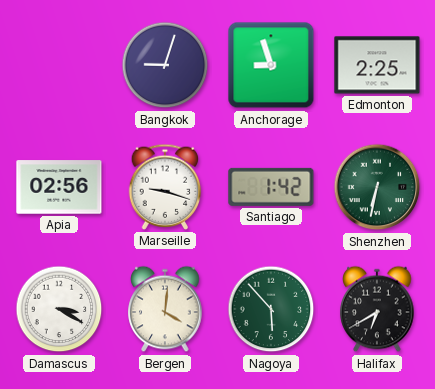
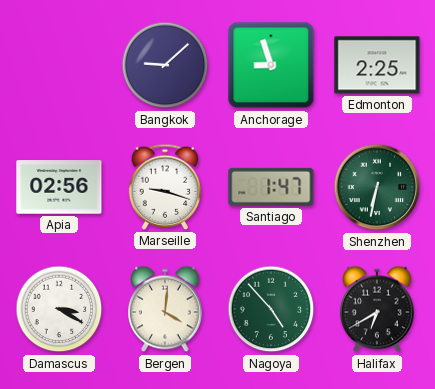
Bangkok: 9:03 -> 9:08 (165, 65)
Santiago: 1:42 -> 1:47 (271, 187)
Nagoya: 5:53 -> 4:53 (271, 309)
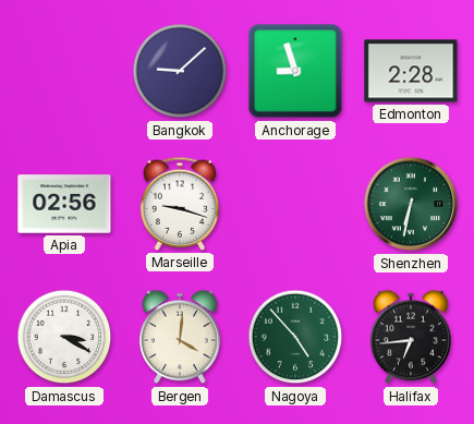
Edmonton: 2:25 -> 2:28 (411, 71)
Santiago: 1:47 -> none (271, 187)
Halifax: 6:40 -> 6:44 (411, 337)
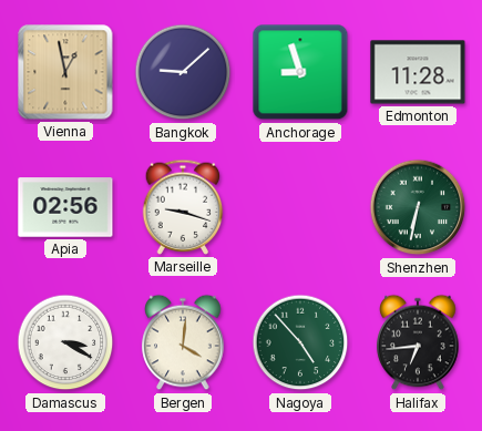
Vienna: none -> 12:58 (65, 72)
Edmonton: 2:28 -> 11:28 (418, 72)
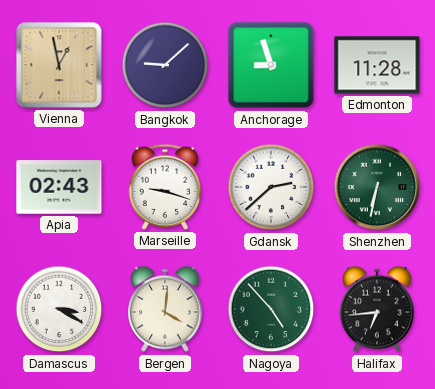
Apia: 02:56 -> 02:43 (59, 187)
Gdansk: none -> 2:38 (271, 187)
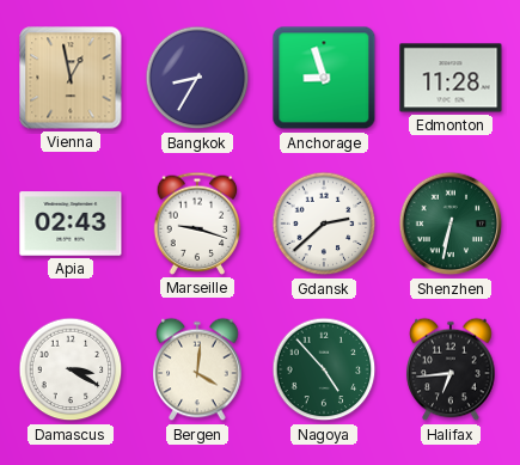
Bangkok: 9:08 -> 8:35 (197, 78)
